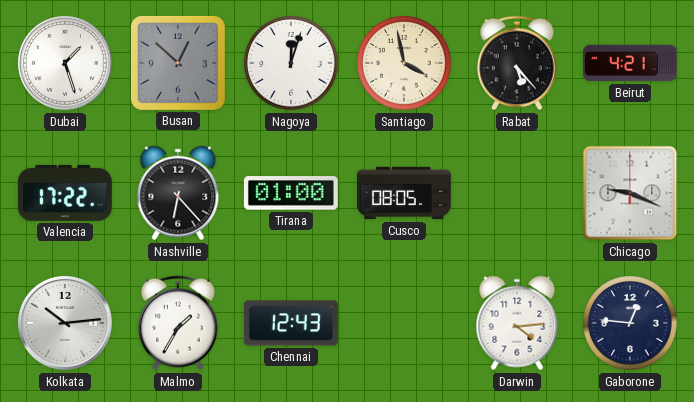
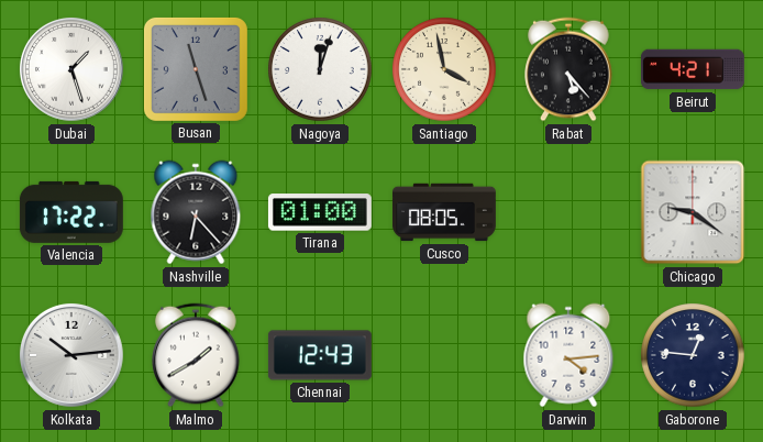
Busan: 12:52 -> 11:27 (196, 69)
Chicago: 9:19 -> 9:21 (693, 212)
Malmo: 1:35 -> 1:40 (196, 355)
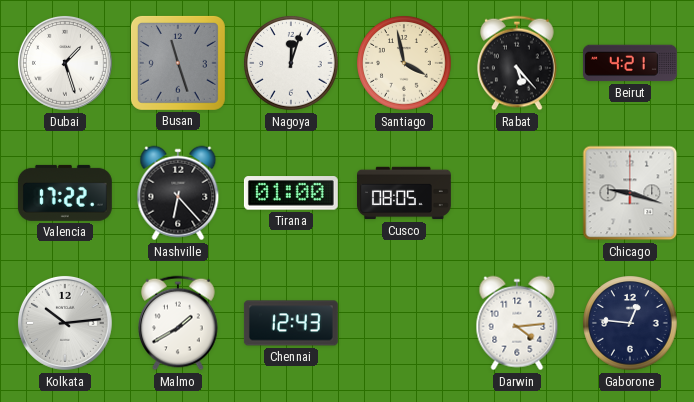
Chicago: 9:21 -> 9:18 (630, 193)
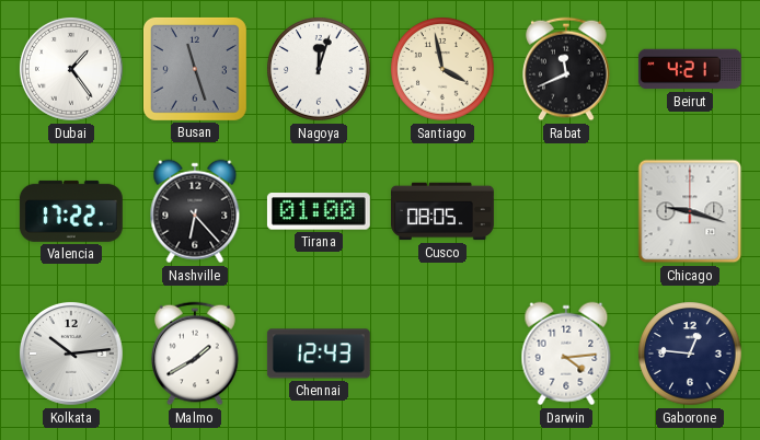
Dubai: 1:27 -> 1:24 (71, 69)
Rabat: 5:23 -> 11:41 (566, 69)
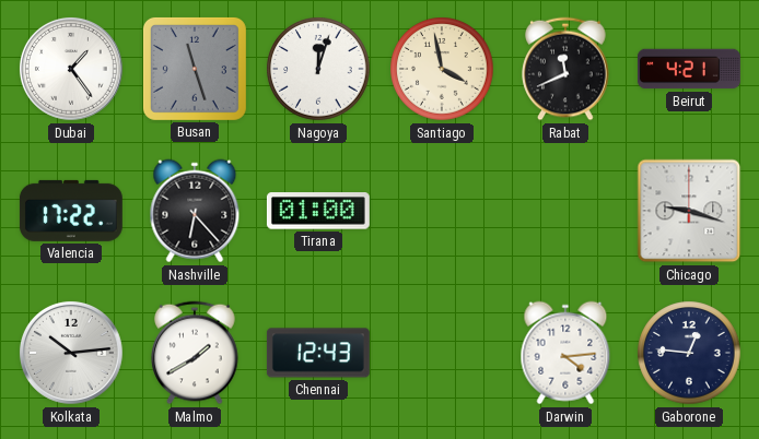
Cusco: 08:05 -> none (444, 211)
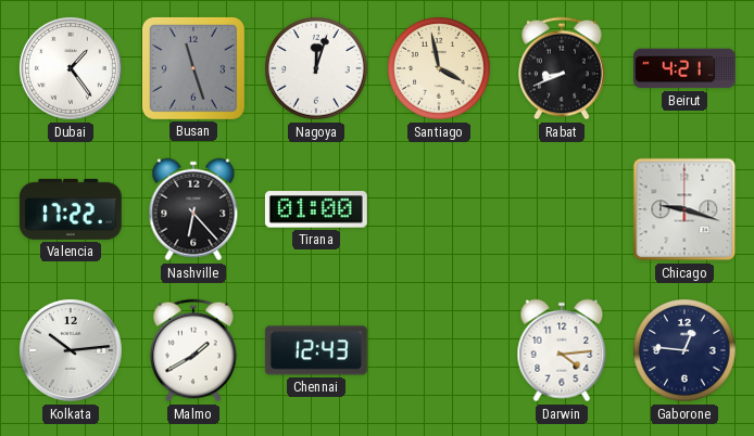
Rabat: 11:41 -> 8:41 (562, 68)
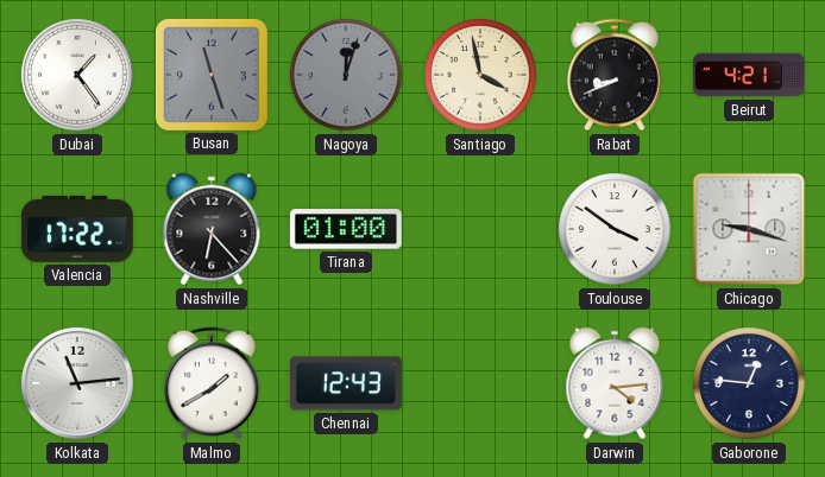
Nagoya dial: white -> grey (346, 75)
Toulouse: none -> 3:51 (615, 229)
Kolkata: 10:14 -> 11:14 (77, 383)
